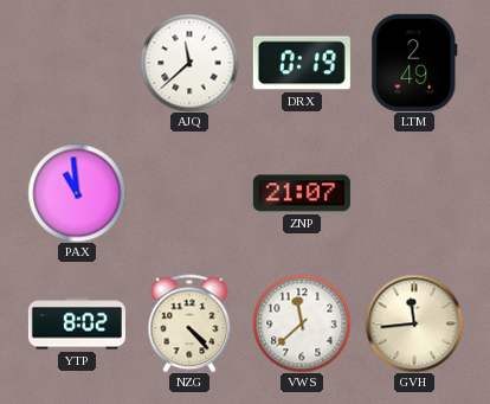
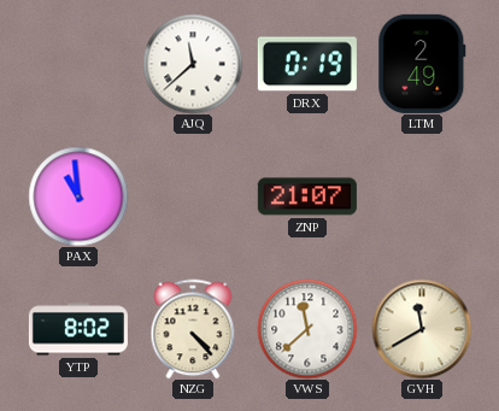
GVH: 11:44 -> 11:40 (422, 329)
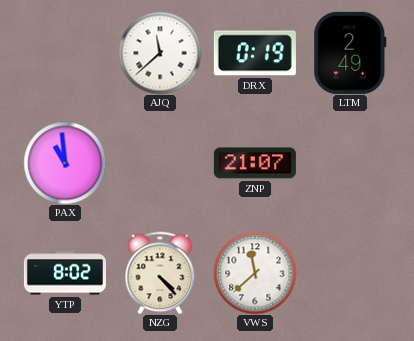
GVH: 11:40 -> none (422, 329)
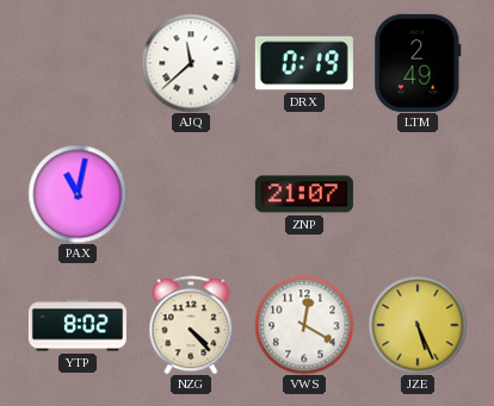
PAX: 10:59 -> 11:02 (78, 194)
VWS: 11:38 -> 12:20 (304, 325)
JZE: none -> 5:26 (418, 325)
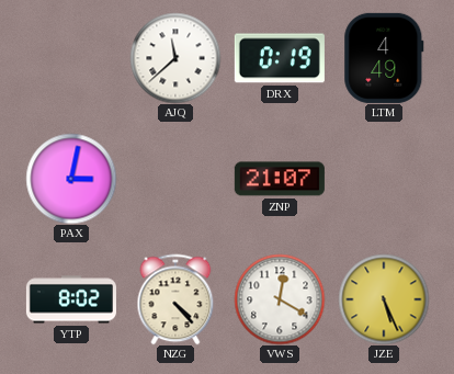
LTM: 2:49 -> 4:49 (384, 58)
PAX: 11:02 -> 3:02 (71, 179)
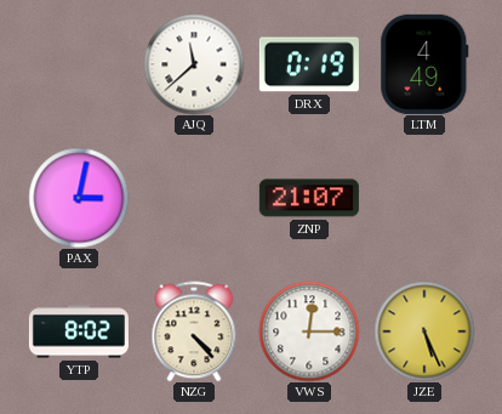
VWS: 12:20 -> 12:15 (309, 331)
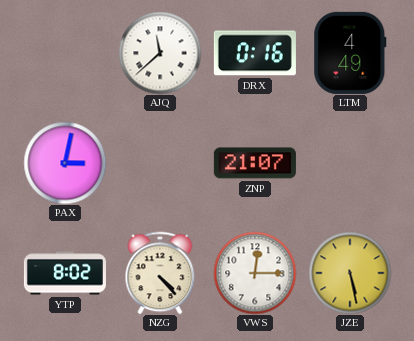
DRX: 0:19 -> 0:16 (255, 53)
JZE: 5:26 -> 5:28 (350, 273)
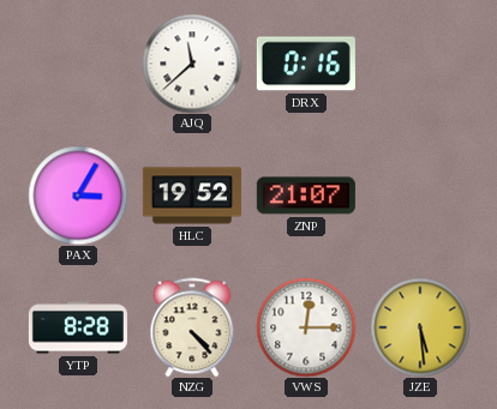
LTM: 4:49 -> none (350, 53)
PAX: 3:02 -> 3:05 (78, 196)
HLC: none -> 19:52 (192, 196)
YTP: 8:02 -> 8:28 (78, 327)
JZE: 5:28 -> 5:29 (420, 327)
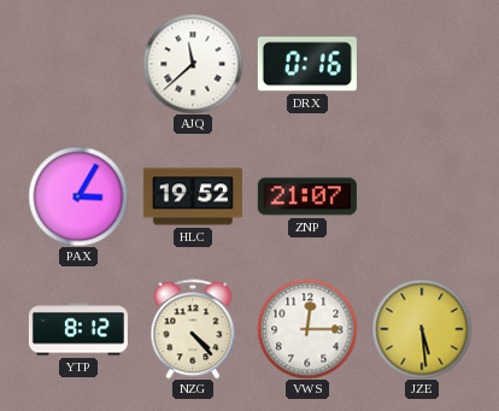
YTP: 8:28 -> 8:12 (78, 329)
